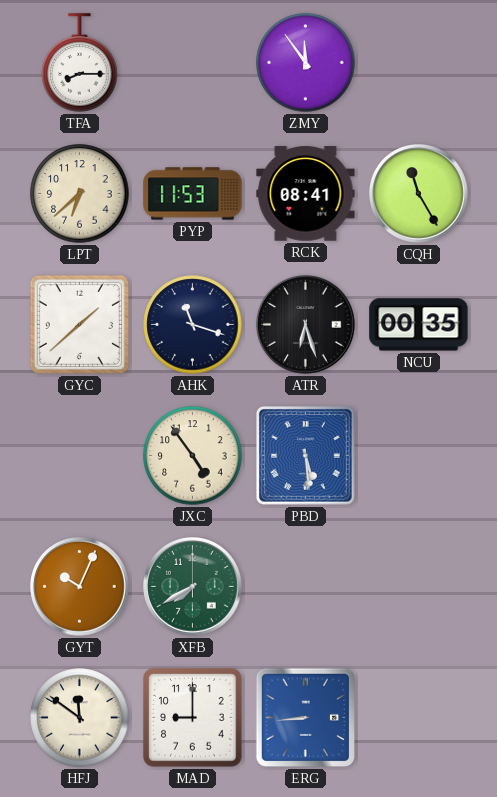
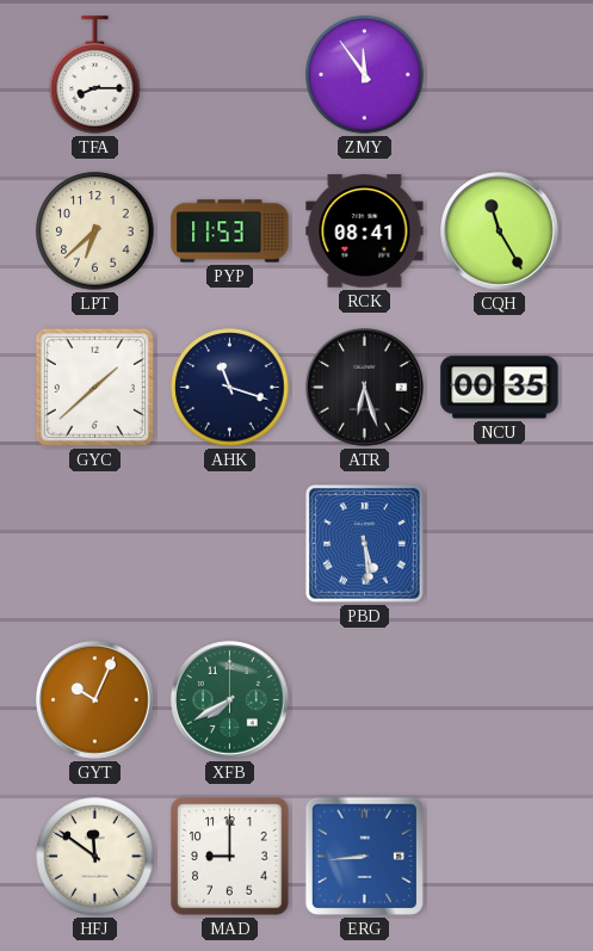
JXC: 4:54 -> none (193, 456)
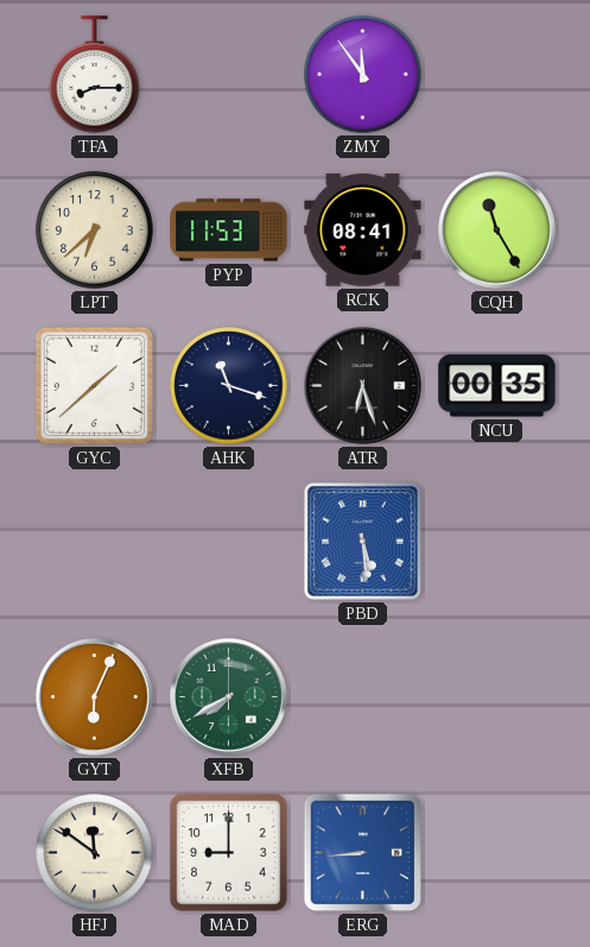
GYT: 10:04 -> 6:04 (95, 697)
